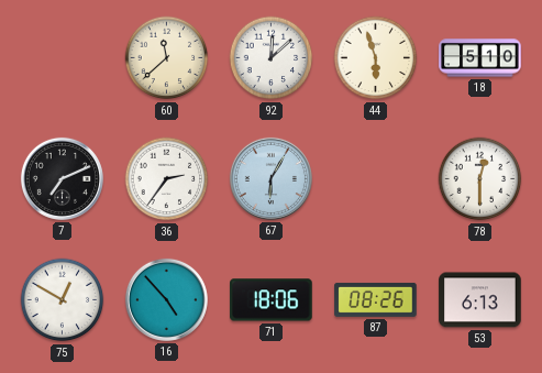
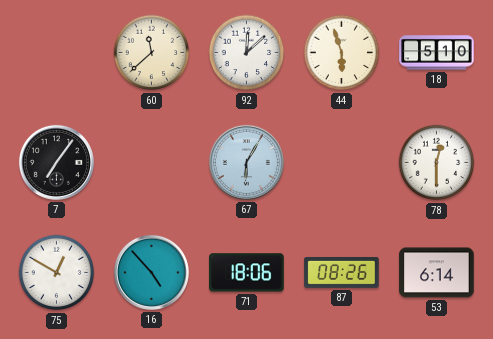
7: 7:11 -> 7:06 (56, 162)
36: 2:36 -> none (167, 179)
53: 6:13 -> 6:14 (437, 273)
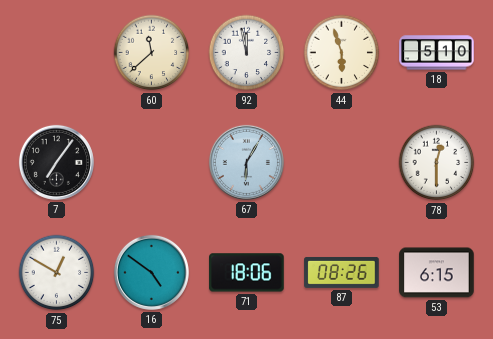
92: 12:08 -> 11:58 (247, 53)
16: 4:53 -> 4:51 (151, 272)
53: 6:14 -> 6:15 (437, 273)
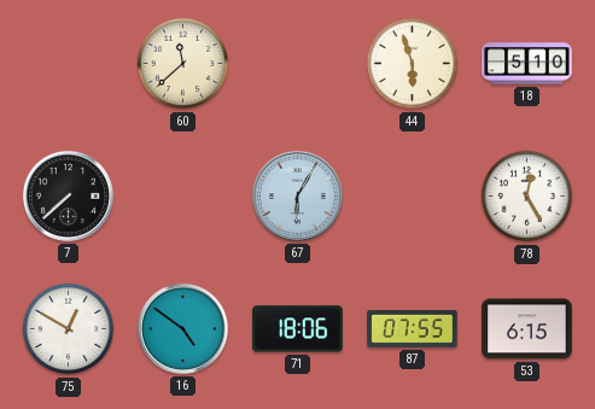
92: 11:58 -> none (247, 53)
7: 7:06 -> 7:38 (68, 195)
78: 12:30 -> 12:25 (527, 197)
87: 08:26 -> 07:55 (413, 328)
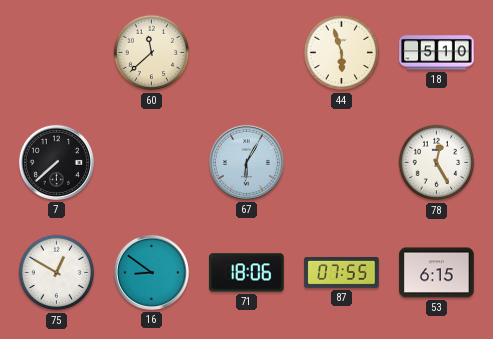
16: 4:51 -> 8:51 (151, 272)
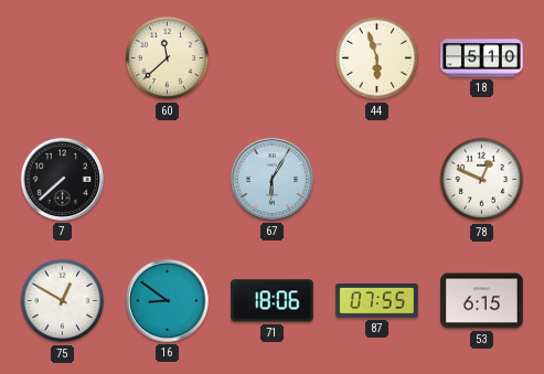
78: 12:25 -> 12:49 (482, 180)
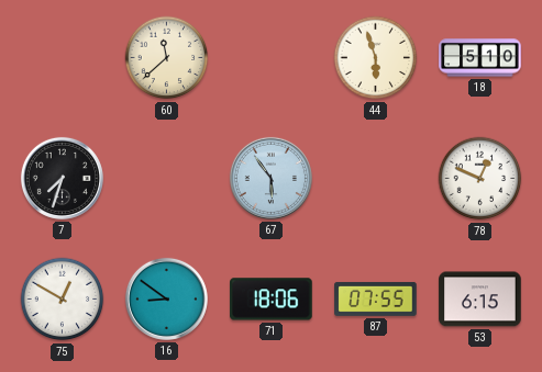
7: 7:38 -> 7:33 (62, 178)
67: 6:05 -> 5:54 (270, 178)
